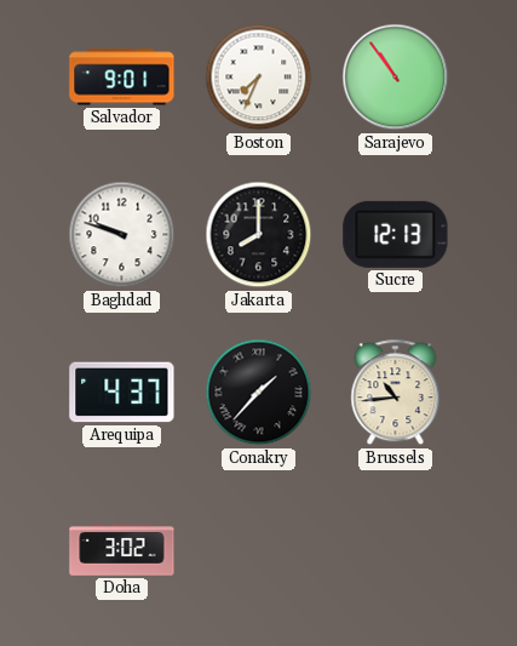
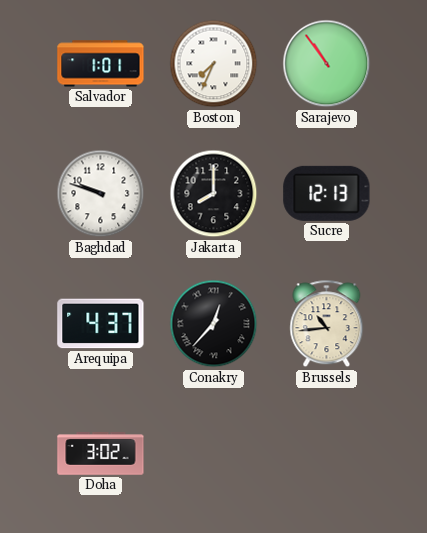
Salvador: 9:01 -> 1:01 (101, 64)
Conakry: 1:37 -> 12:37 (214, 324)
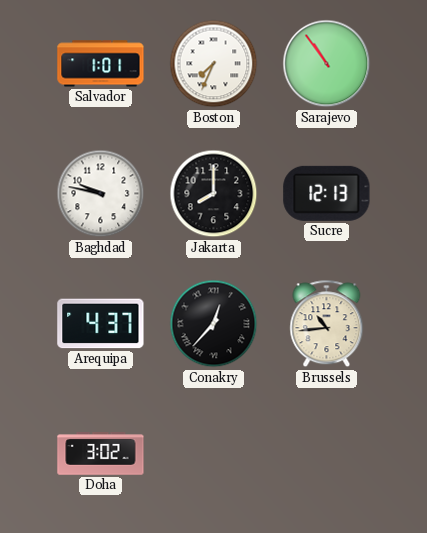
Baghdad: 9:48 -> 9:47 (101, 194)
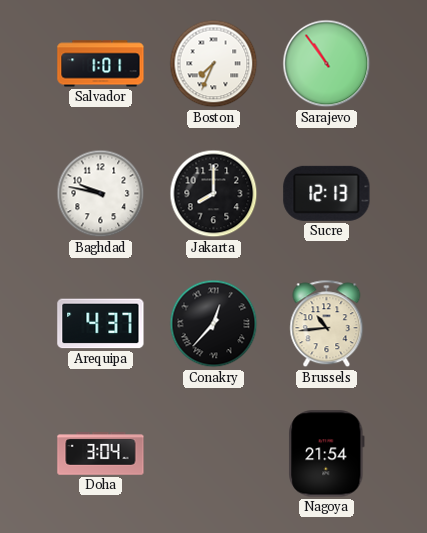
Doha: 3:02 -> 3:04 (101, 454)
Nagoya: none -> 21:54 (327, 454)
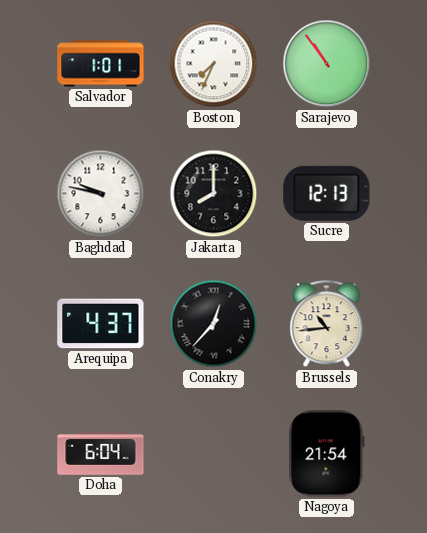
Doha: 3:04 -> 6:04 (101, 454)
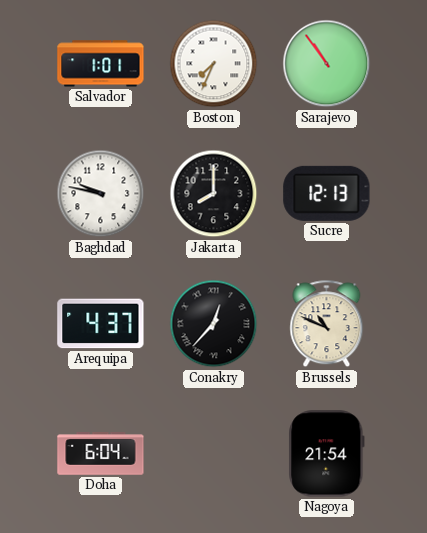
Brussels: 10:44 -> 10:49 (327, 324)
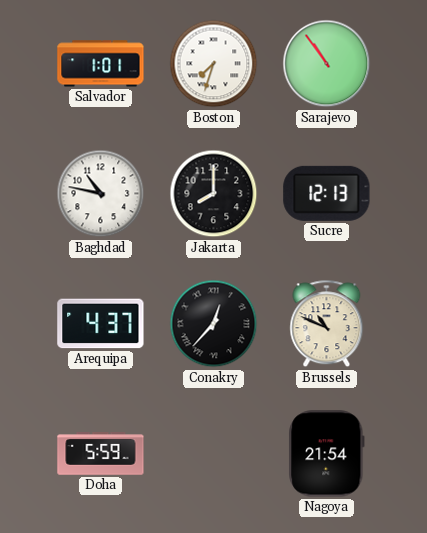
Boston: 7:34 -> 7:33 (214, 64)
Baghdad: 9:47 -> 10:47 (101, 194)
Doha: 6:04 -> 5:59 (101, 454)
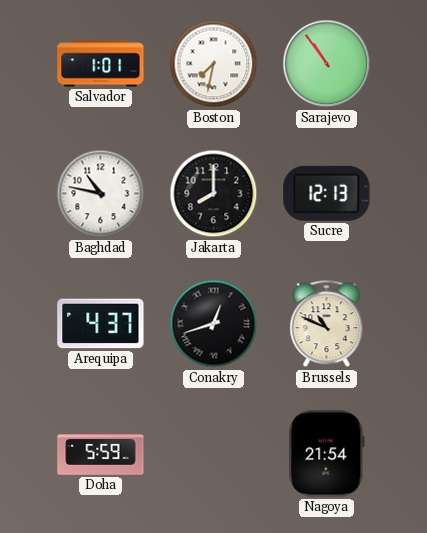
Boston: 7:33 -> 7:32 (214, 64)
Conakry: 12:37 -> 12:42 (214, 324)
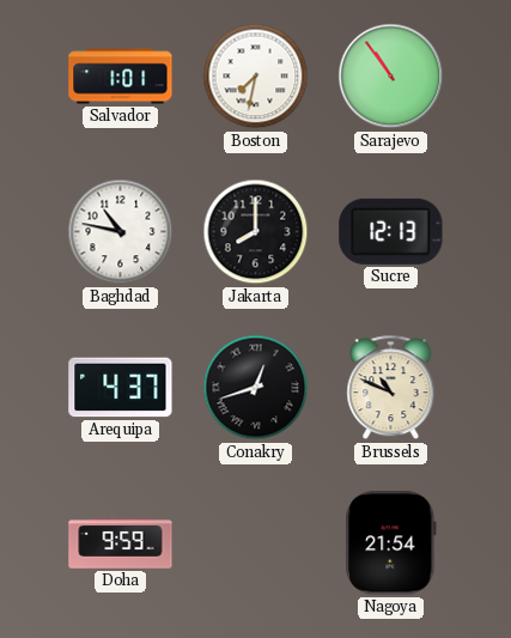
Doha: 5:59 -> 9:59 (121, 543)
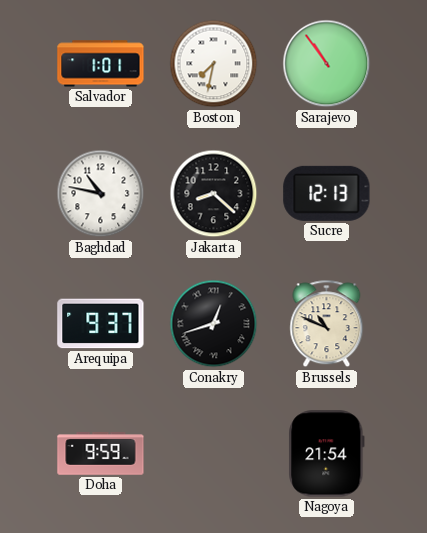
Jakarta: 8:00 -> 8:22 (214, 194)
Arequipa: 4:37 -> 9:37 (101, 324)
